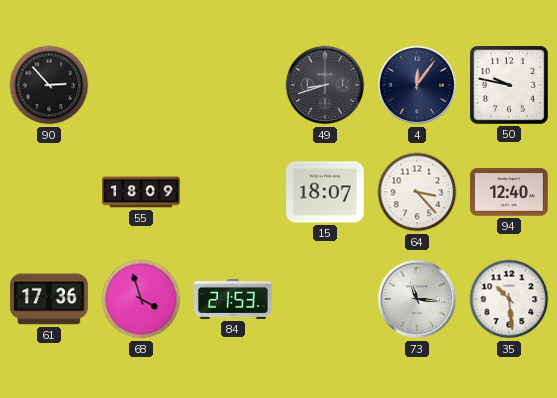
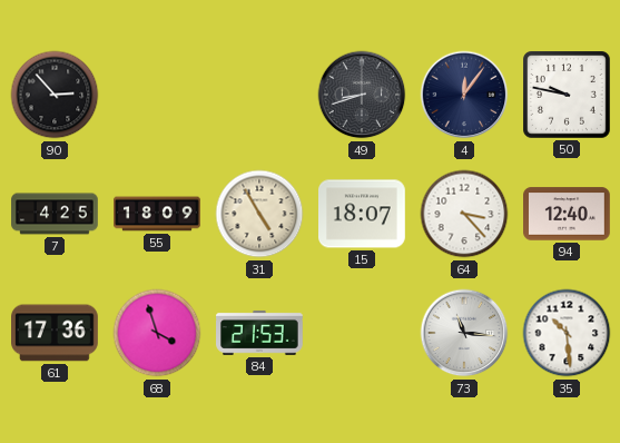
7: none -> 4:25 (55, 214)
31: none -> 4:55 (259, 214)
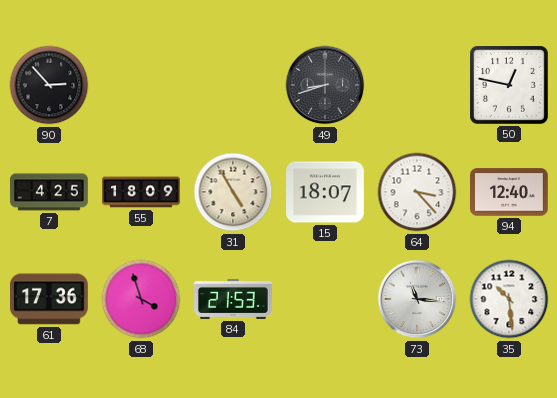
4: 12:06 -> none (464, 95)
50: 9:47 -> 12:47 (510, 86)
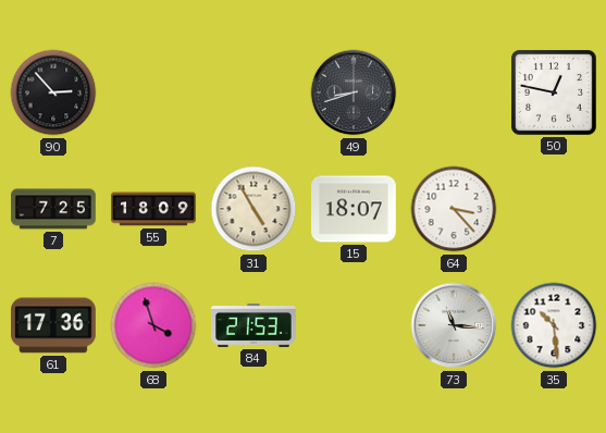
7: 4:25 -> 7:25 (53, 209)
94: 12:40 -> none (510, 192)
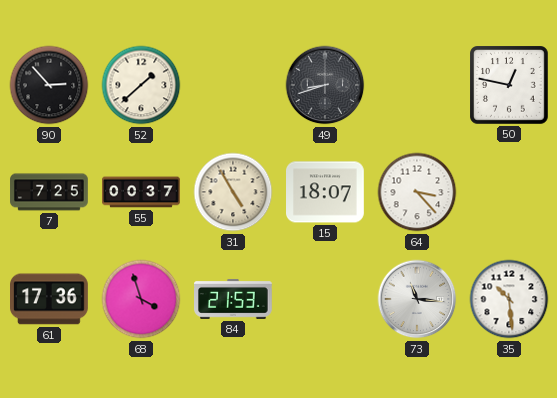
52: none -> 1:38 (141, 85)
55: 18:09 -> 00:37 (141, 192)
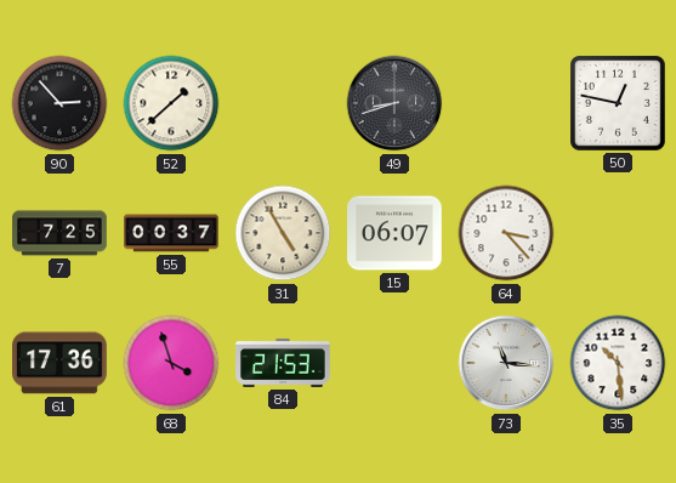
15: 18:07 -> 06:07 (396, 233)
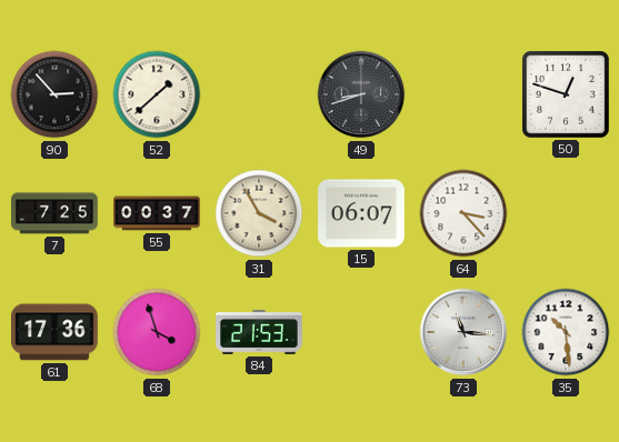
50: 12:47 -> 12:48 (567, 96)
31: 4:55 -> 3:55 (259, 213)
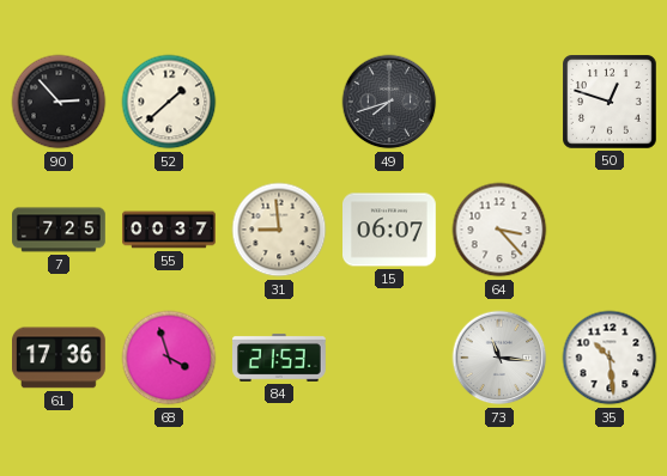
49: 8:42 -> 7:42 (389, 102)
31: 3:55 -> 8:59 (279, 230)
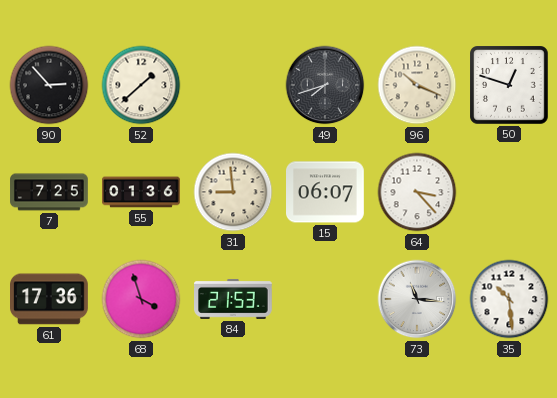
96: none -> 10:19 (417, 85)
55: 00:37 -> 01:36 (141, 192)
